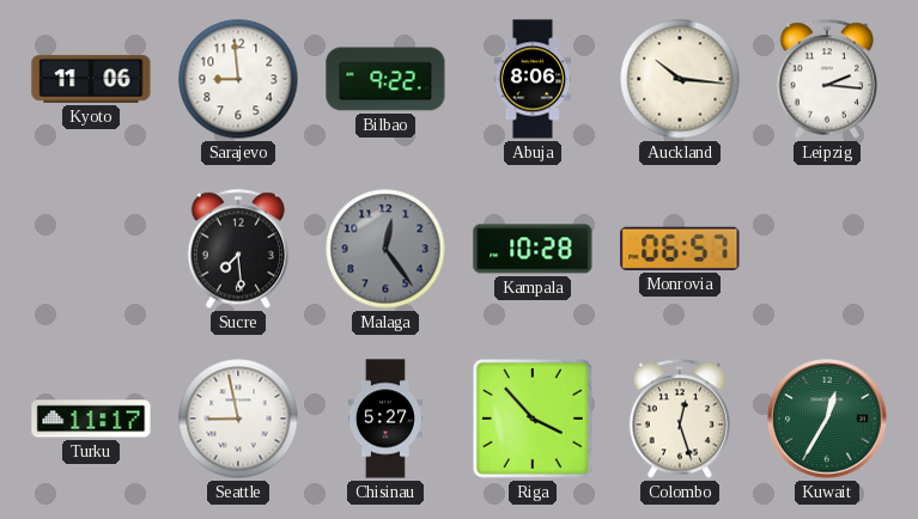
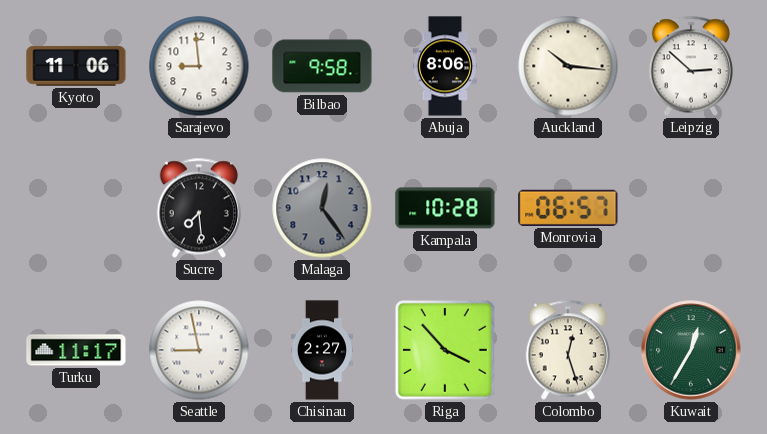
Bilbao: 9:22 -> 9:58 (322, 66)
Leipzig: 2:16 -> 2:52 (690, 66)
Chisinau: 5:27 -> 2:27 (322, 350)
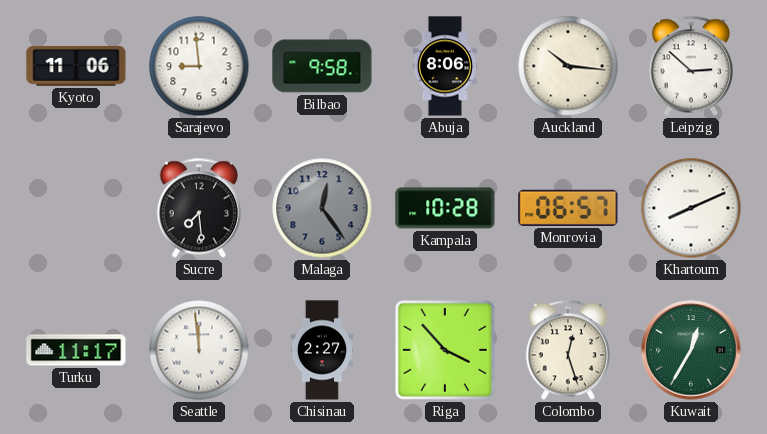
Khartoum: none -> 8:11 (691, 208)
Seattle: 8:58 -> 11:59 (199, 350)
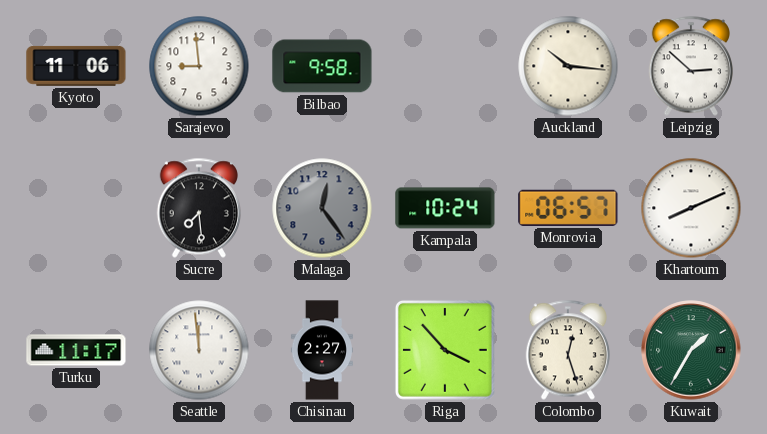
Abuja: 8:06 -> none (444, 66)
Kampala: 10:28 -> 10:24 (445, 208)
Kuwait: 12:35 -> 1:35 (691, 350)
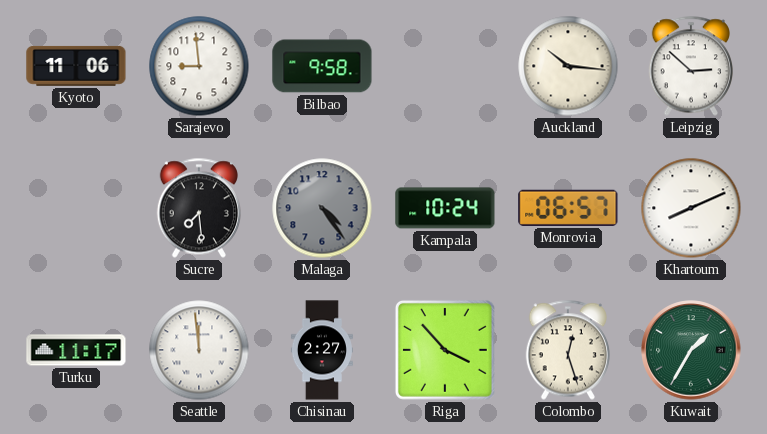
Malaga: 12:24 -> 4:24 (322, 208)
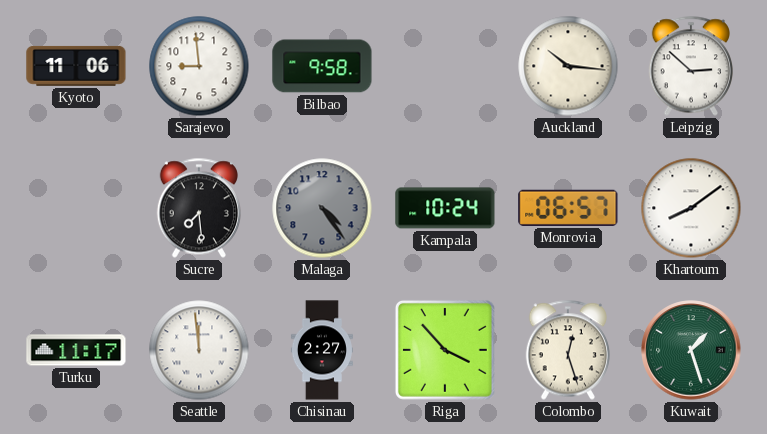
Khartoum: 8:11 -> 8:09 (691, 208)
Kuwait: 1:35 -> 1:27 (691, 350)
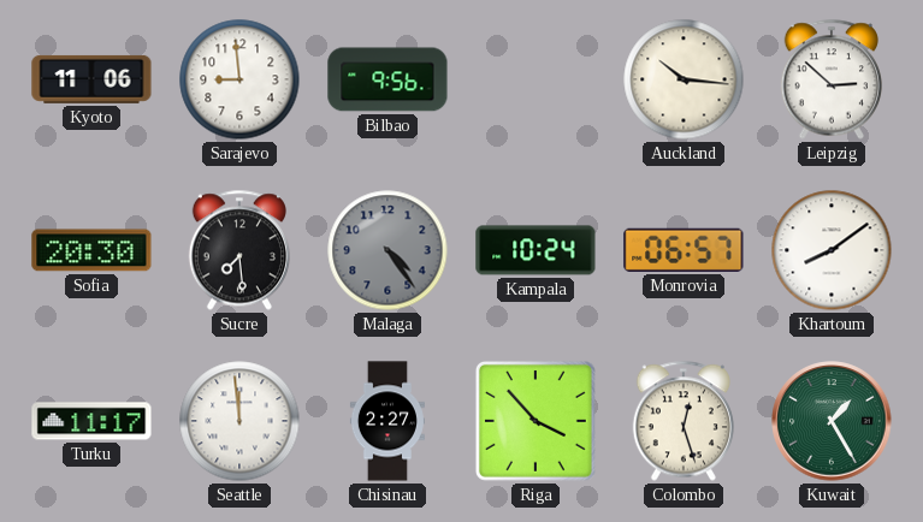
Bilbao: 9:58 -> 9:56 (387, 79)
Sofia: none -> 20:30 (91, 250)
Kuwait: 1:27 -> 1:25 (832, 421)
